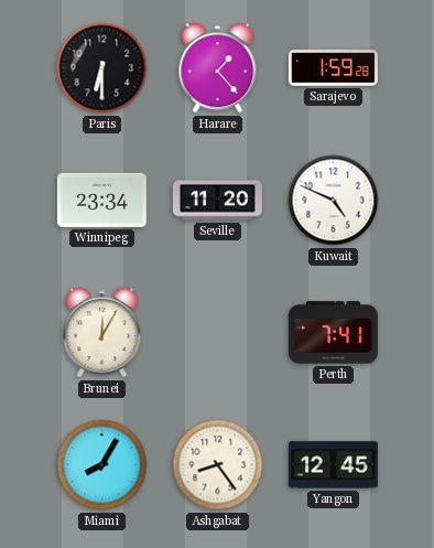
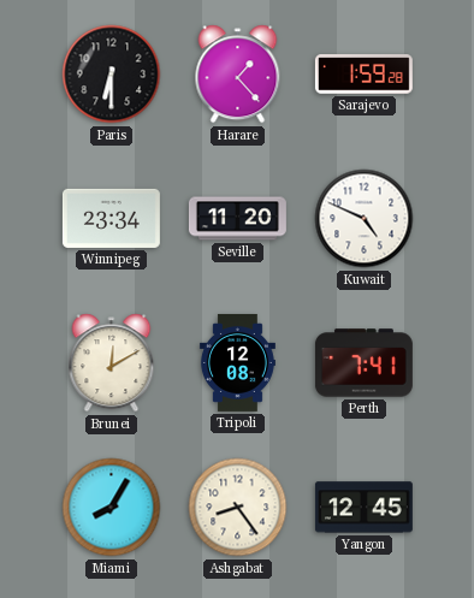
Brunei: 12:05 -> 12:10 (112, 363)
Tripoli: none -> 12:08 (237, 362)
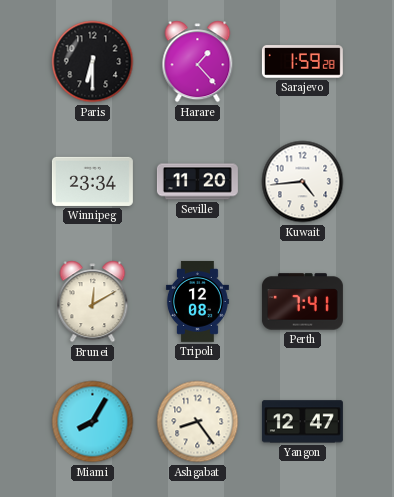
Kuwait: 4:49 -> 4:44 (303, 182)
Yangon: 12:45 -> 12:47 (302, 422)
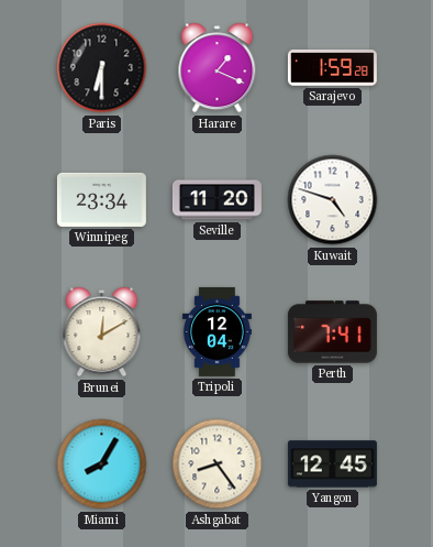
Harare: 1:23 -> 1:19 (218, 68)
Kuwait: 4:44 -> 4:48 (333, 200)
Tripoli: 12:08 -> 12:04 (216, 331)
Yangon: 12:47 -> 12:45 (332, 464)
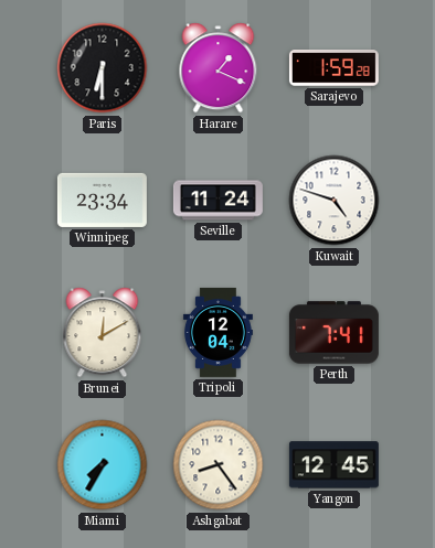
Seville: 11:20 -> 11:24 (217, 201)
Miami: 8:05 -> 7:35 (103, 465)
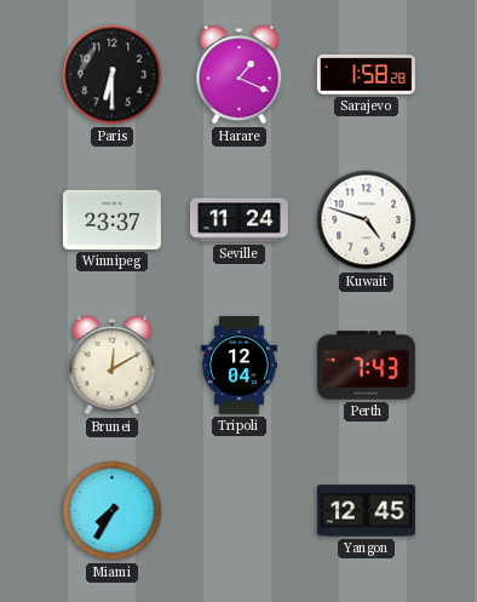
Sarajevo: 1:59 -> 1:58 (366, 75)
Winnipeg: 23:34 -> 23:37 (111, 219)
Perth: 7:41 -> 7:43 (366, 366)
Ashgabat: 8:24 -> none (219, 465)
